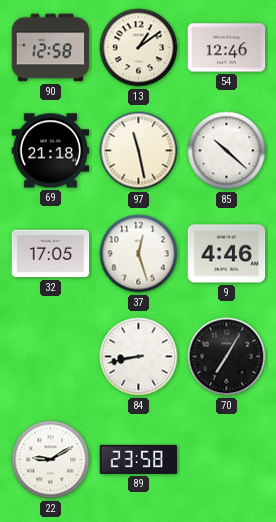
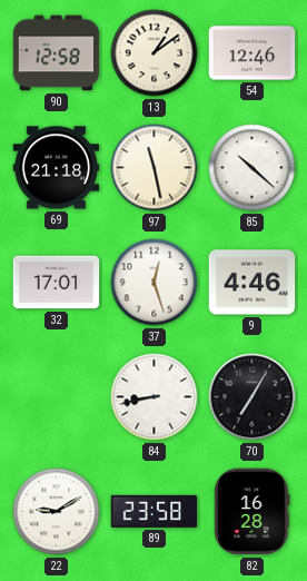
32: 17:05 -> 17:01 (57, 283)
82: none -> 16:28 (252, 512)
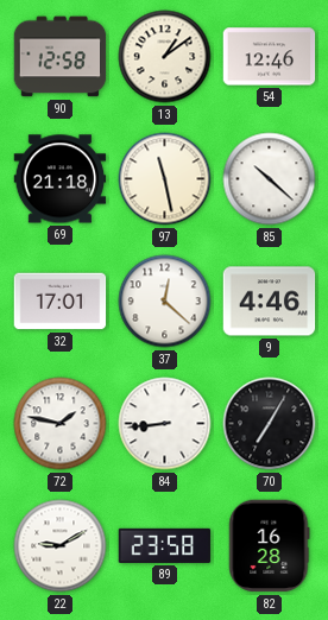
37: 12:27 -> 12:22 (165, 302)
72: none -> 1:47 (61, 424)
84: 8:43 -> 8:44 (165, 424)
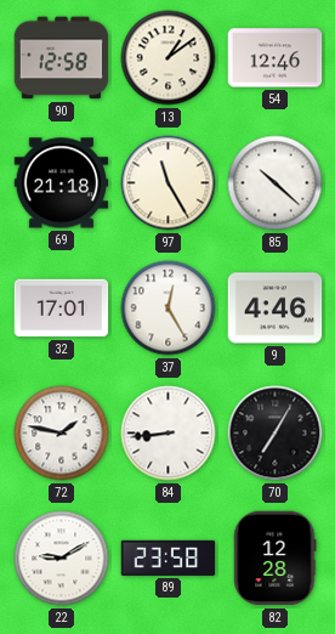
97: 11:28 -> 11:25 (169, 183)
37: 12:22 -> 12:25 (169, 308)
82: 16:28 -> 12:28 (276, 559)
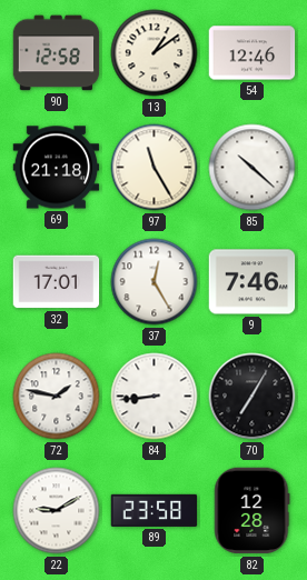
9: 4:46 -> 7:46 (252, 282)
